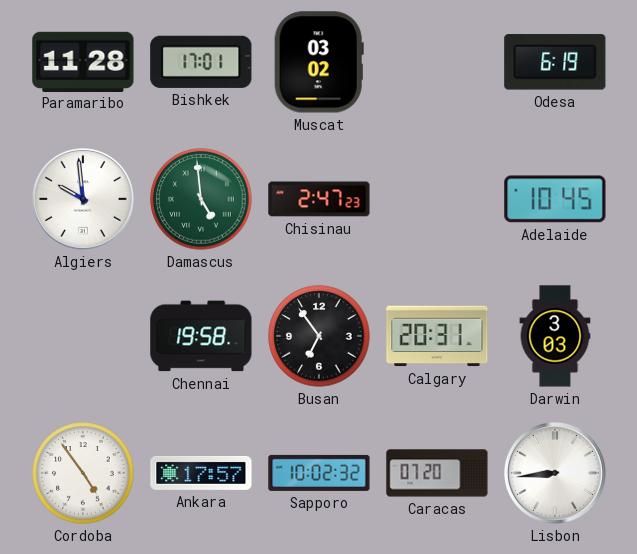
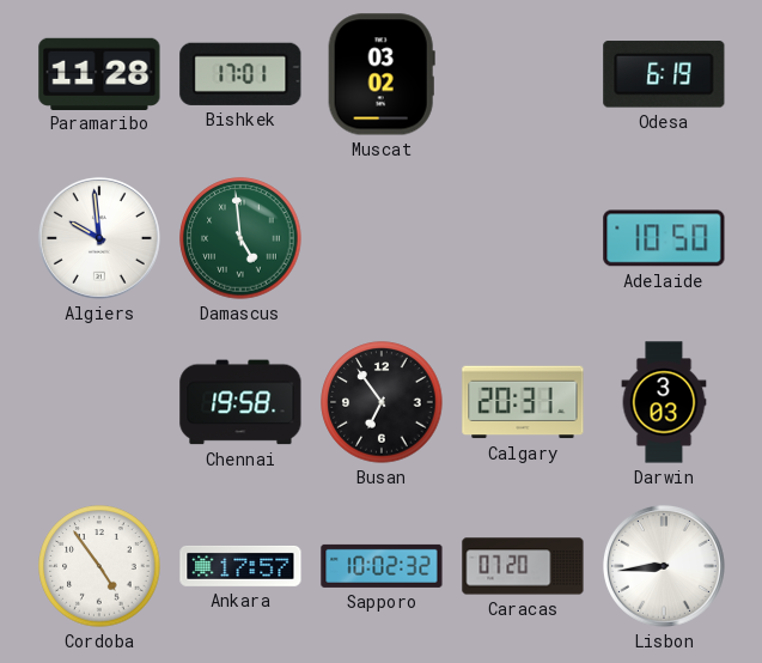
Chisinau: 2:47 -> none (319, 199)
Adelaide: 10:45 -> 10:50 (664, 238)
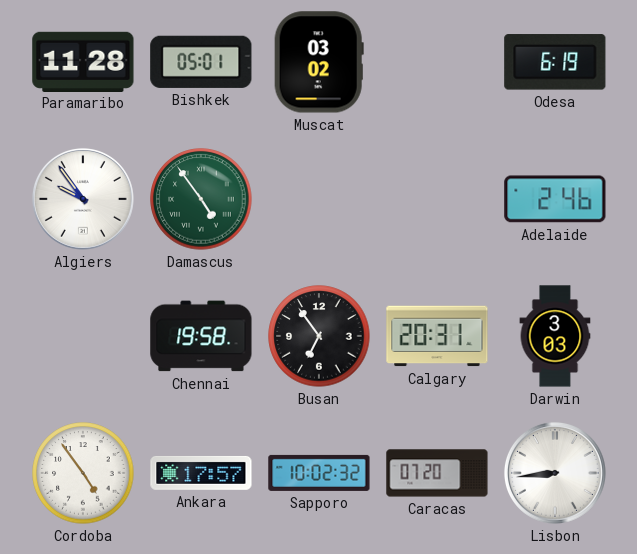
Bishkek: 17:01 -> 05:01 (201, 62)
Algiers: 9:59 -> 9:54 (83, 199)
Damascus: 4:59 -> 4:54 (201, 199)
Adelaide: 10:50 -> 2:46 (555, 199)
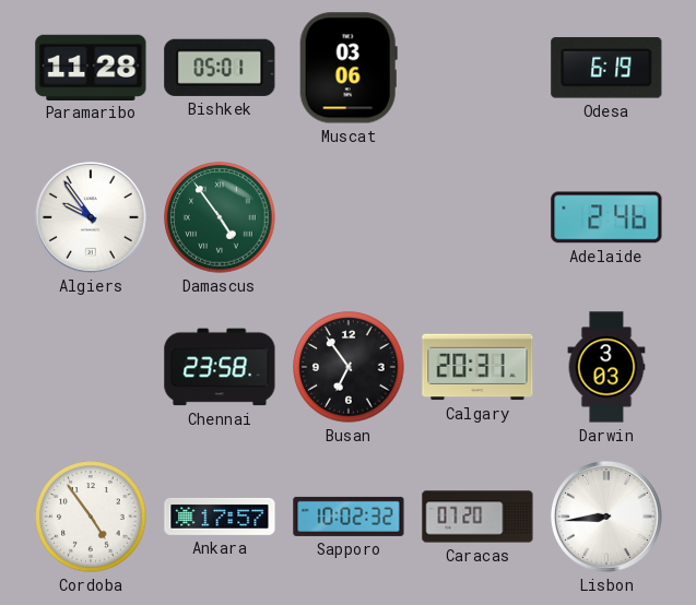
Muscat: 03:02 -> 03:06 (349, 68)
Chennai: 19:58 -> 23:58 (220, 367)
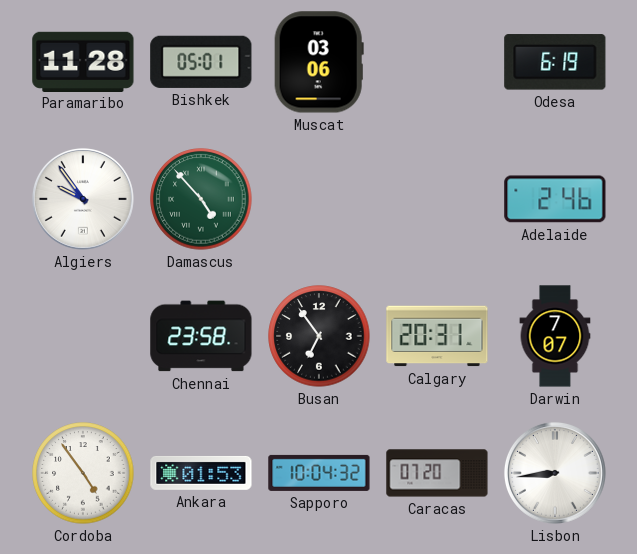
Damascus: 4:54 -> 4:53 (201, 199)
Darwin: 3:03 -> 7:07 (555, 336)
Ankara: 17:57 -> 01:53 (201, 473)
Sapporo: 10:02 -> 10:04 (319, 473)
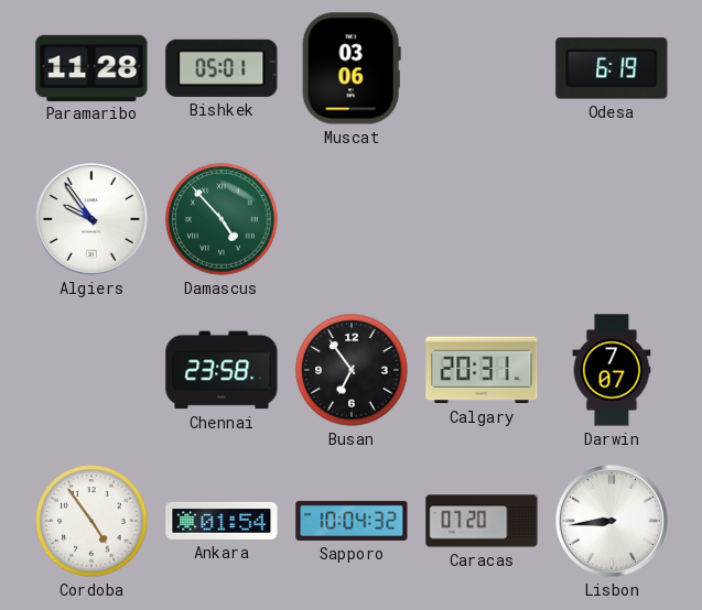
Adelaide: 2:46 -> none (555, 199)
Ankara: 01:53 -> 01:54 (222, 521)
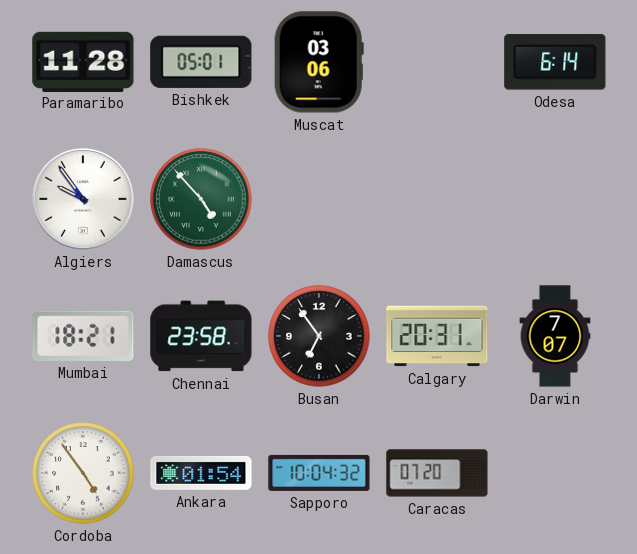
Odesa: 6:19 -> 6:14 (555, 62)
Mumbai: none -> 18:21 (83, 336)
Lisbon: 8:44 -> none (612, 521)
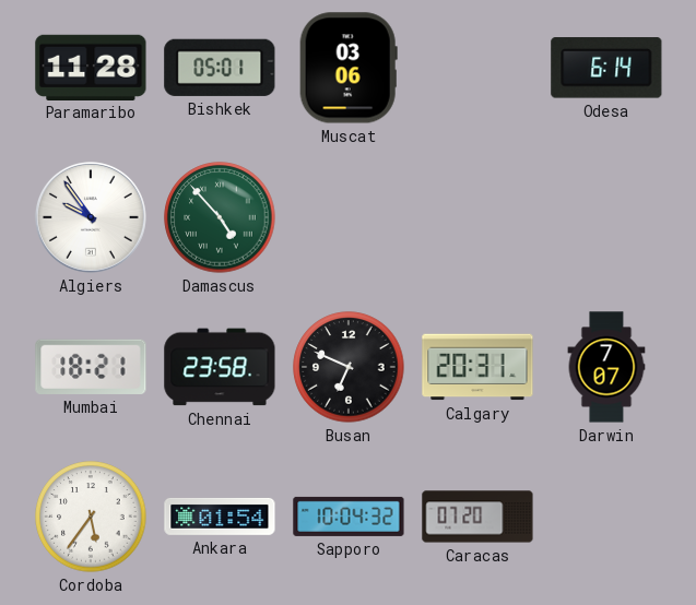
Busan: 6:54 -> 6:49 (349, 367)
Cordoba: 4:54 -> 5:36 (91, 517)
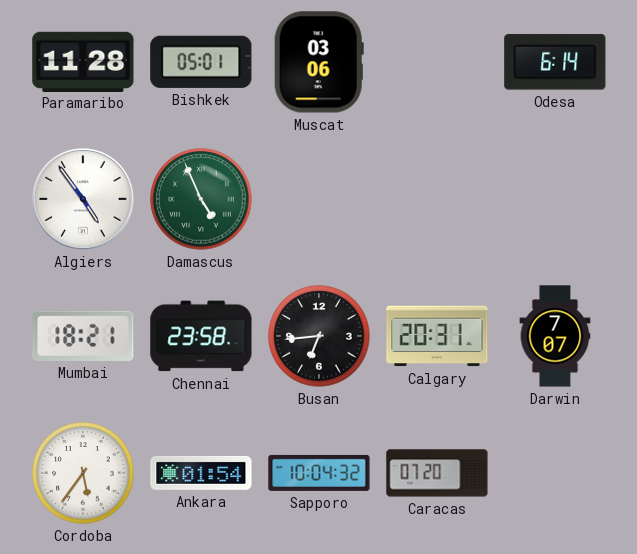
Algiers: 9:54 -> 4:54 (83, 199)
Damascus: 4:53 -> 4:56 (201, 199)
Busan: 6:49 -> 6:44 (319, 336)
